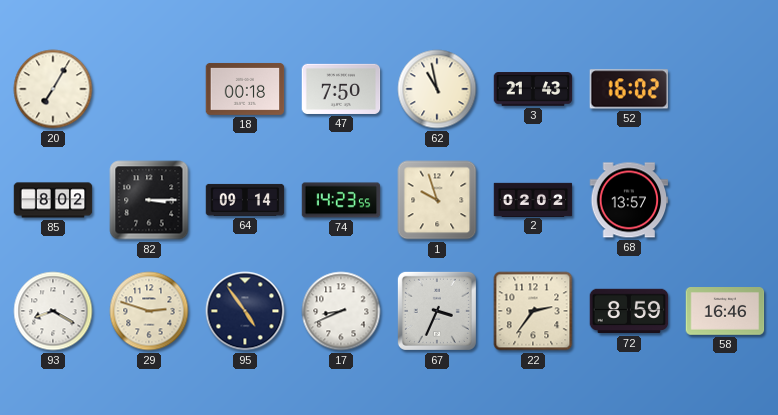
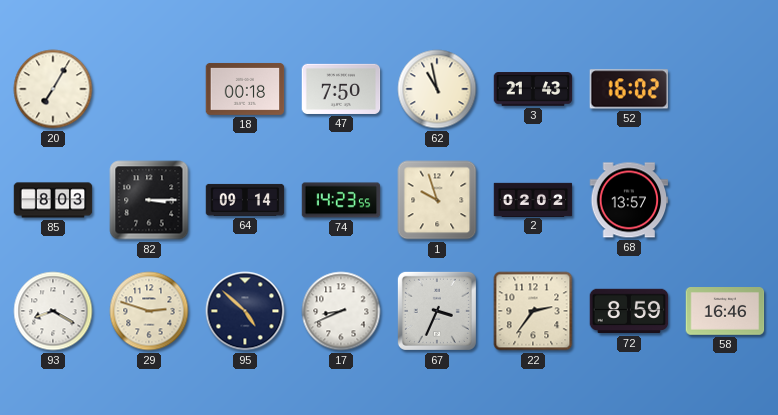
85: 8:02 -> 8:03 (53, 200)
95: 4:54 -> 4:52 (245, 311)
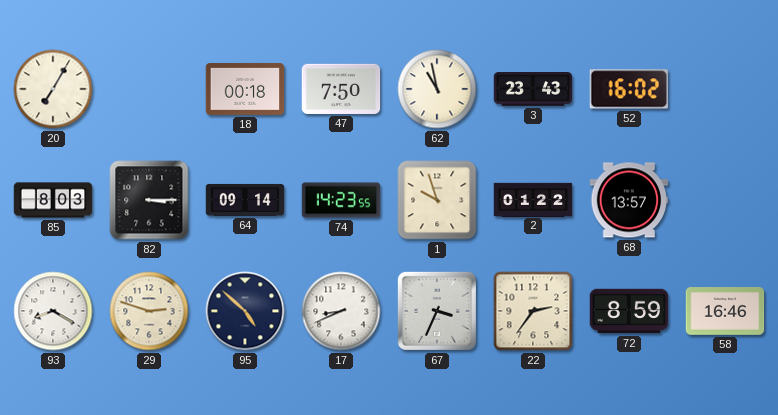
3: 21:43 -> 23:43 (533, 89)
2: 02:02 -> 01:22 (533, 199)
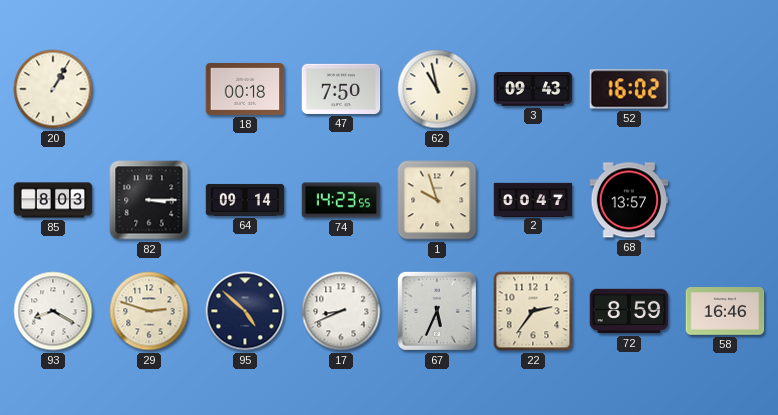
20: 7:05 -> 1:05 (53, 89)
3: 23:43 -> 09:43 (533, 89)
2: 01:22 -> 00:47 (533, 199)
67: 3:34 -> 5:34 (437, 311)
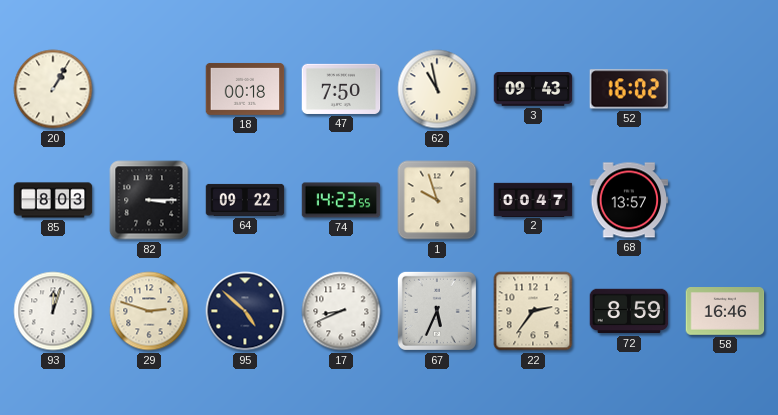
64: 09:14 -> 09:22 (245, 200)
93: 8:20 -> 12:03 (53, 311)
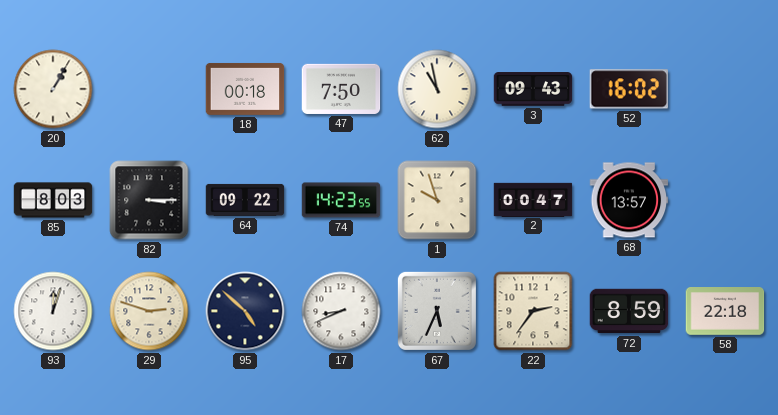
58: 16:46 -> 22:18 (725, 311)
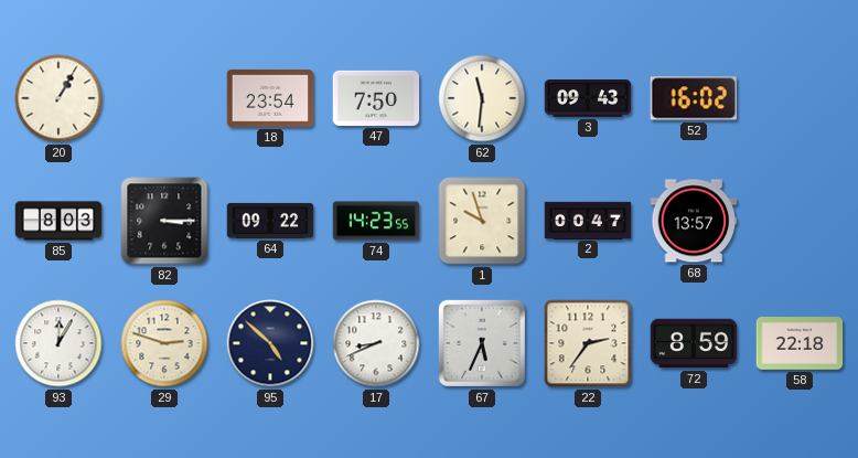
18: 00:18 -> 23:54 (270, 98)
62: 10:58 -> 11:31 (482, 98)
93: 12:03 -> 12:05 (58, 343)
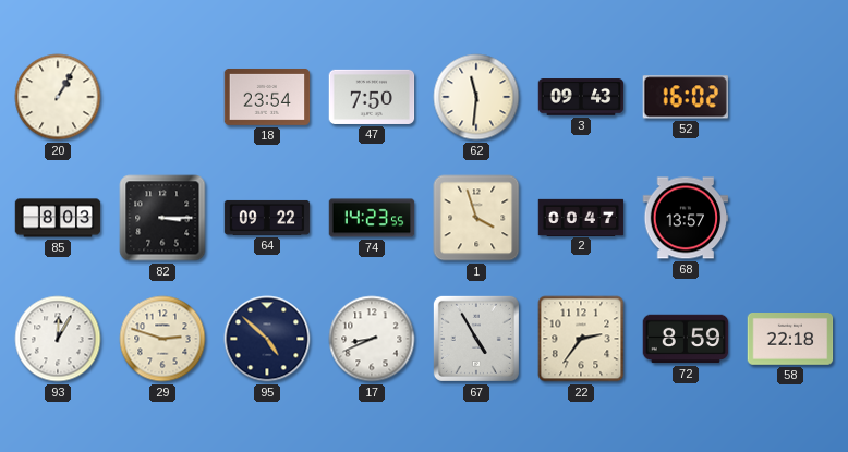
1: 9:57 -> 3:57 (476, 218)
67: 5:34 -> 4:55 (476, 339)
